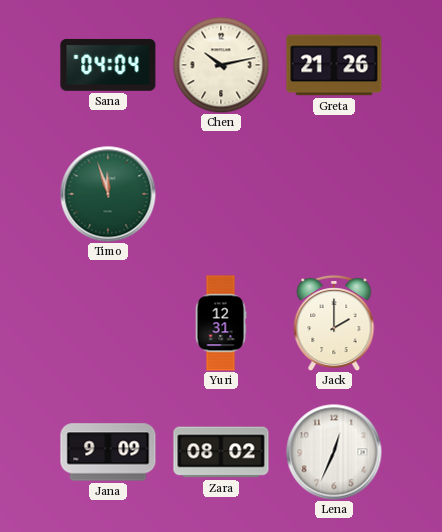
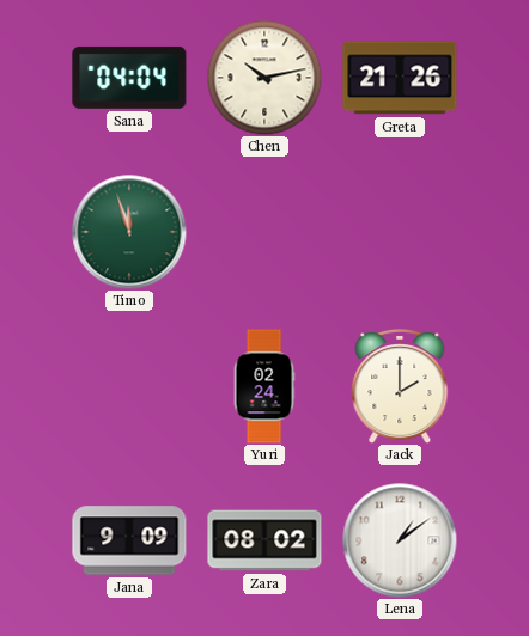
Yuri: 12:31 -> 02:24 (264, 386)
Lena: 12:34 -> 1:09 (400, 540)
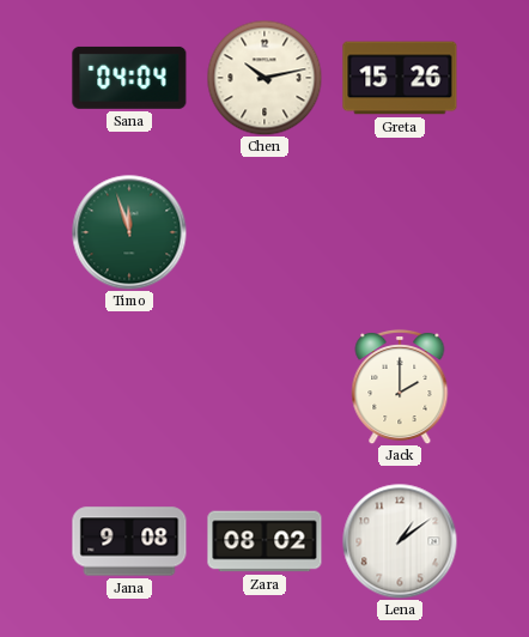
Greta: 21:26 -> 15:26 (400, 78)
Yuri: 02:24 -> none (264, 386)
Jana: 9:09 -> 9:08 (129, 541)
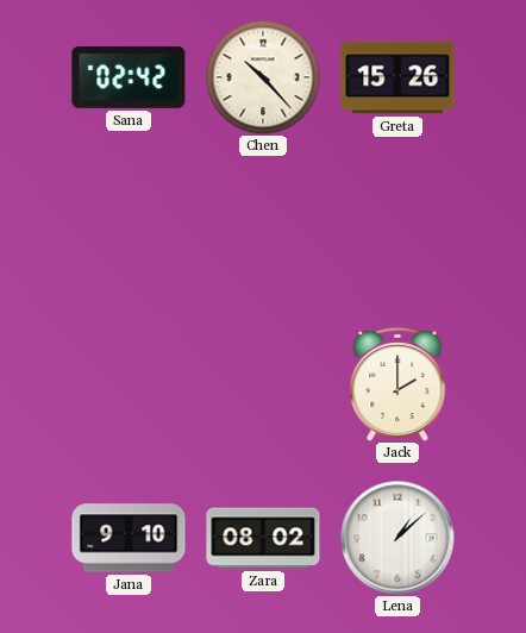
Sana: 04:04 -> 02:42 (129, 77)
Chen: 10:13 -> 10:23 (263, 77)
Timo: 11:57 -> none (129, 232)
Jana: 9:08 -> 9:10 (129, 538)
Lena: 1:09 -> 1:08 (397, 538)
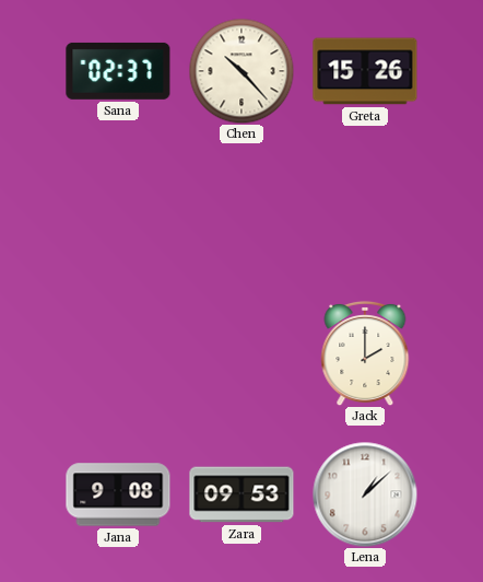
Sana: 02:42 -> 02:37 (118, 71)
Jana: 9:10 -> 9:08 (118, 494)
Zara: 08:02 -> 09:53 (241, 494)
